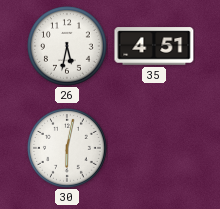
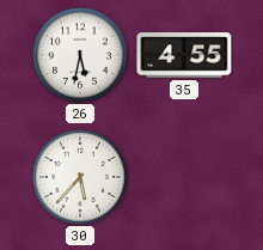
35: 4:51 -> 4:55 (184, 55)
30: 6:02 -> 5:37 (81, 178)
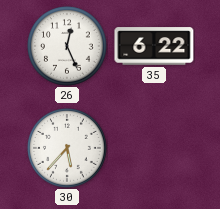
26: 5:32 -> 12:26 (68, 47)
35: 4:55 -> 6:22 (154, 46)
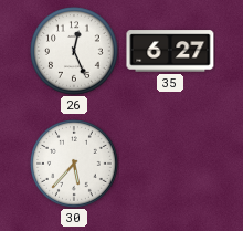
35: 6:22 -> 6:27 (170, 51)
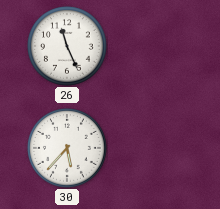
26: 12:26 -> 11:26 (68, 47)
35: 6:27 -> none (170, 51)
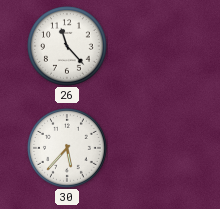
26: 11:26 -> 11:23 (68, 47)
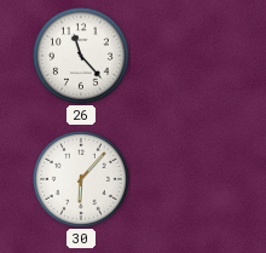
30: 5:37 -> 6:07 (82, 180)
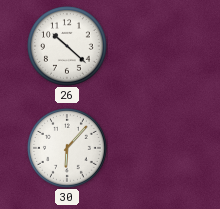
26: 11:23 -> 10:22 (68, 47)
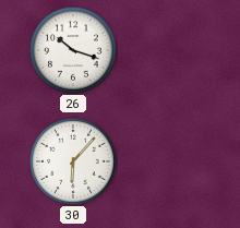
26: 10:22 -> 10:18 (74, 51)
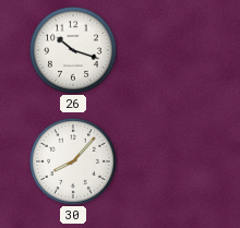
30: 6:07 -> 8:07 (74, 163)
